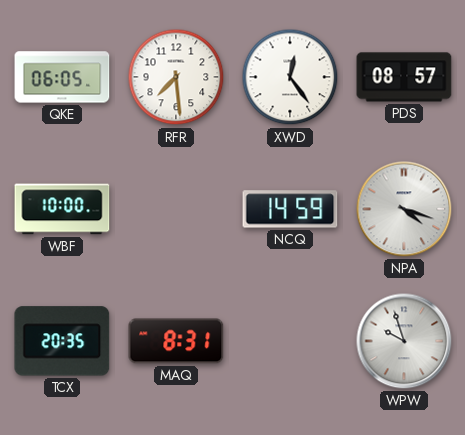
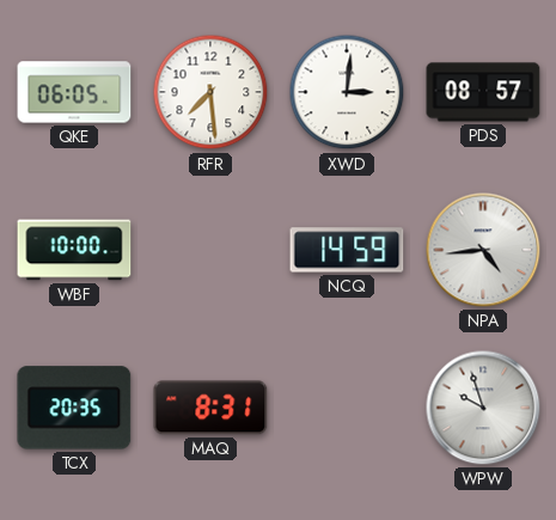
XWD: 12:24 -> 3:01 (347, 92)
NPA: 4:18 -> 4:44 (483, 250)
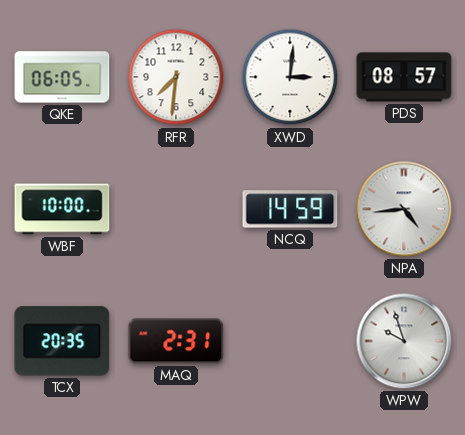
RFR: 7:29 -> 7:31 (176, 77)
MAQ: 8:31 -> 2:31 (176, 341)
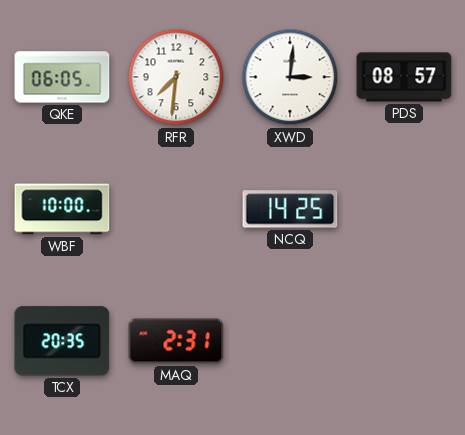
NCQ: 14:59 -> 14:25 (290, 209)
NPA: 4:44 -> none (404, 209)
WPW: 9:57 -> none (404, 341)
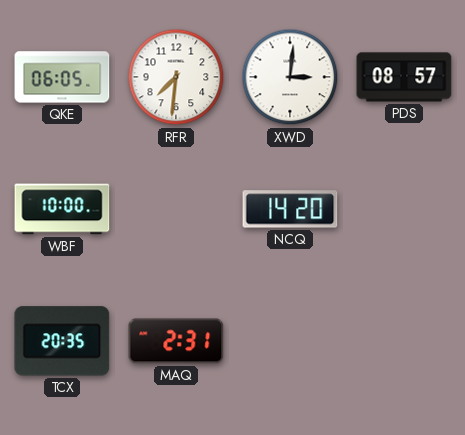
NCQ: 14:25 -> 14:20 (290, 209)
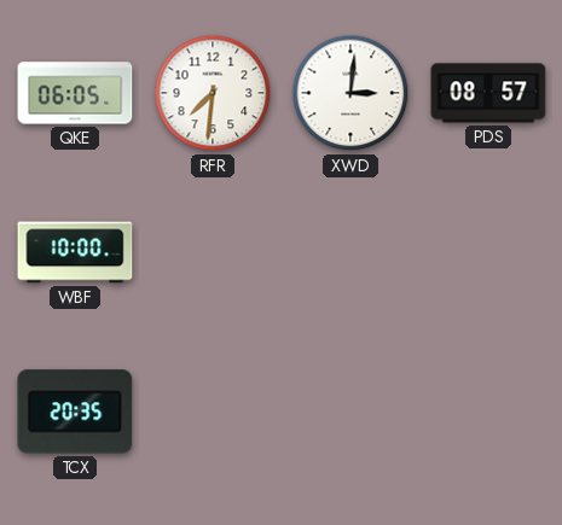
NCQ: 14:20 -> none (290, 209)
MAQ: 2:31 -> none (176, 341)
